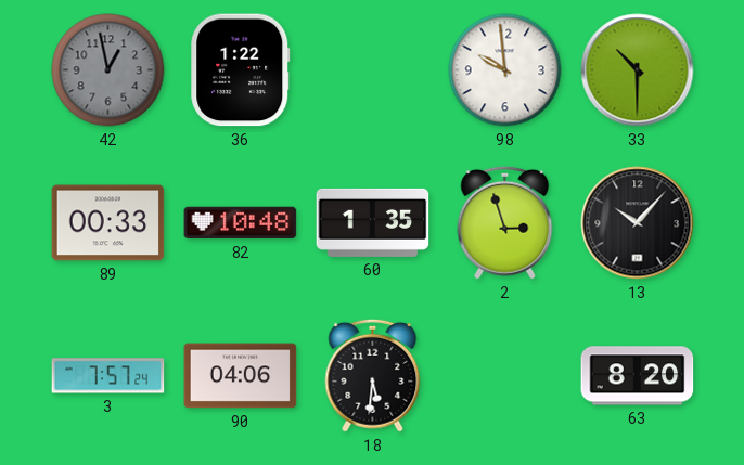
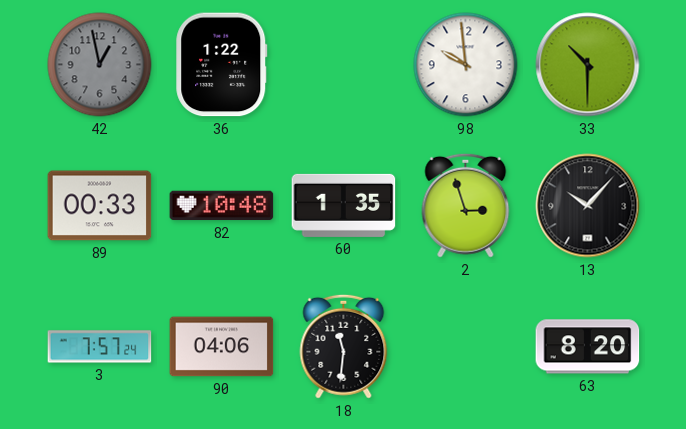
18: 5:31 -> 11:31 (344, 346)
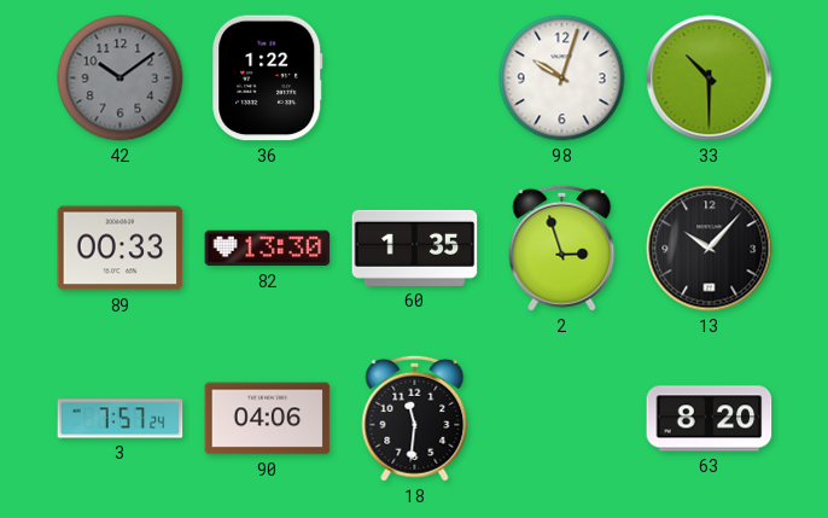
42: 12:58 -> 10:09 (121, 78)
98: 9:59 -> 10:03 (562, 78)
82: 10:48 -> 13:30 (268, 249)
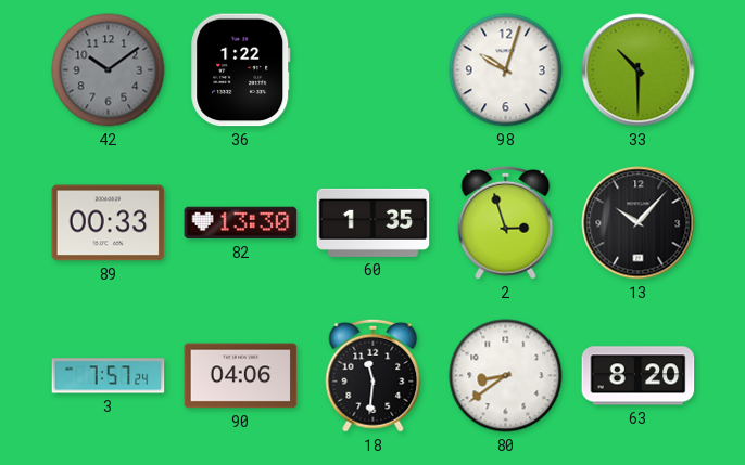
80: none -> 8:39 (506, 376)
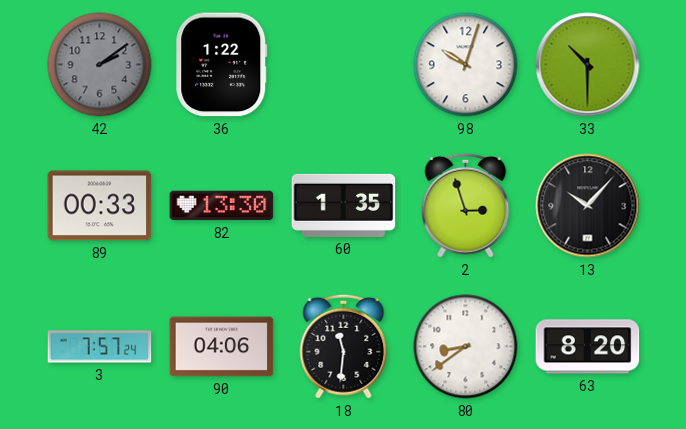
42: 10:09 -> 2:09 (100, 65)
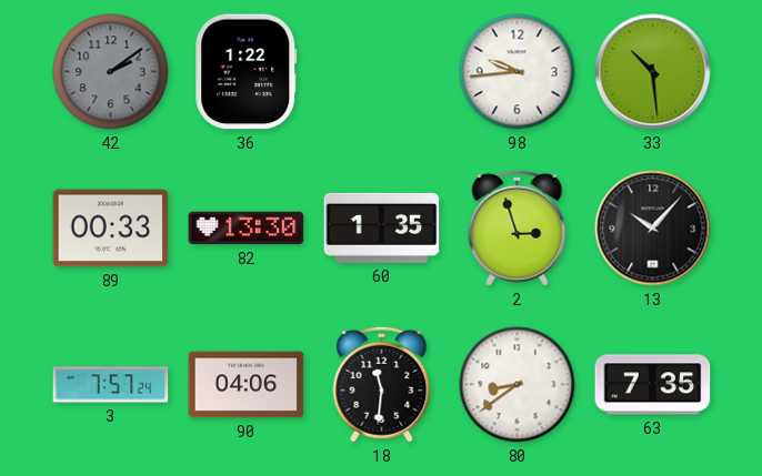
98: 10:03 -> 9:44 (518, 72)
33: 10:30 -> 10:29 (653, 72)
63: 8:20 -> 7:35 (653, 385)
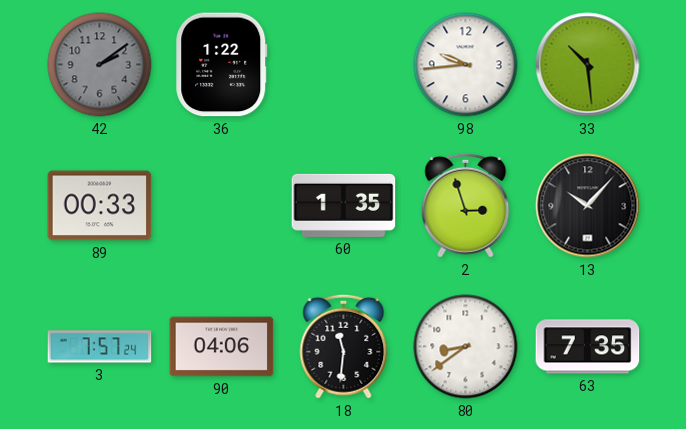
82: 13:30 -> none (247, 229)
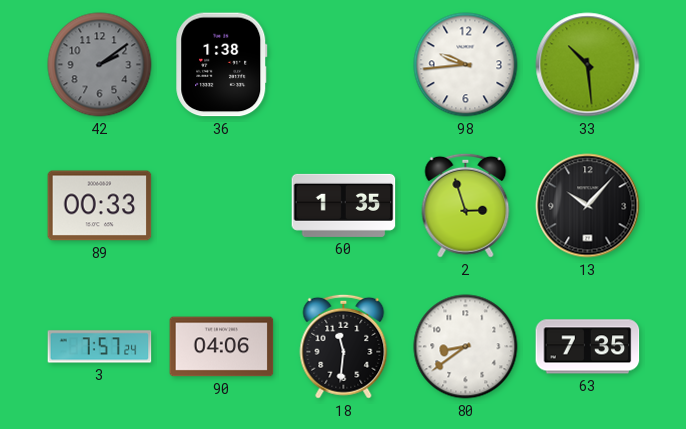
36: 1:22 -> 1:38 (222, 65)
